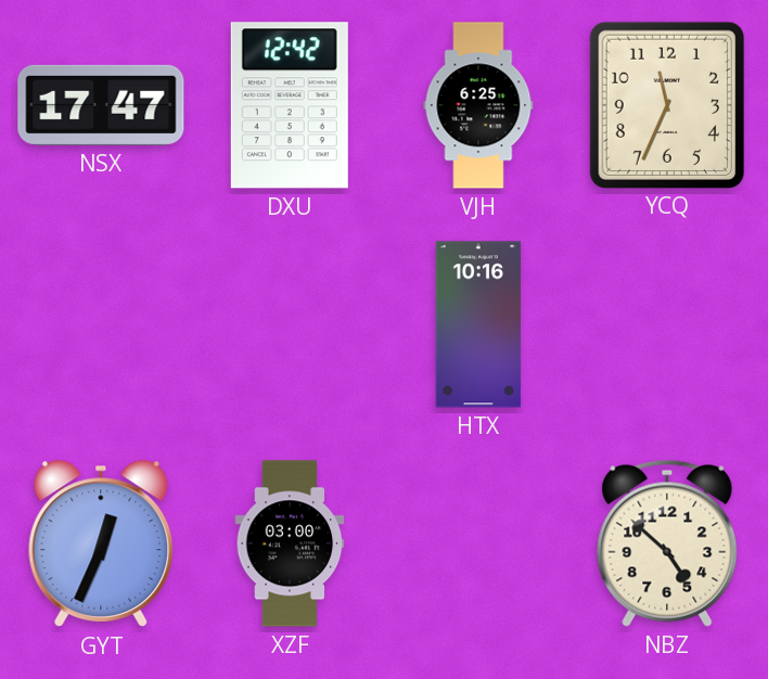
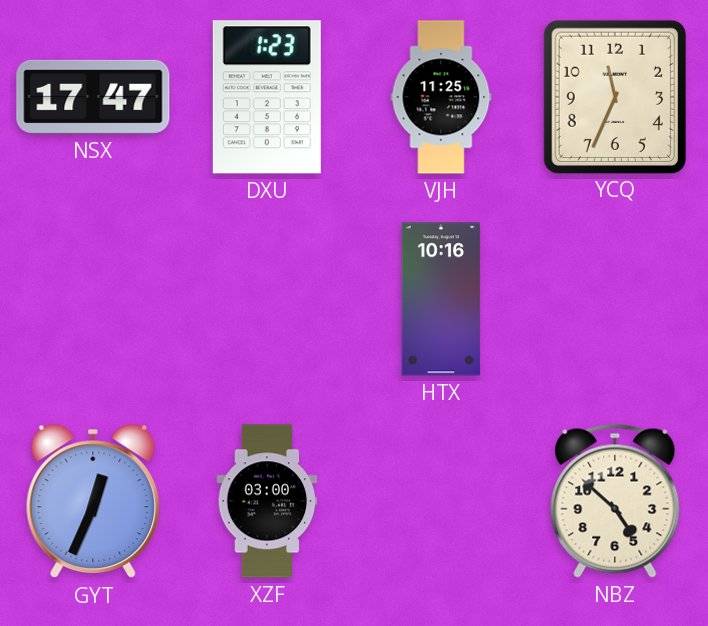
DXU: 12:42 -> 1:23 (267, 97)
VJH: 6:25 -> 11:25 (441, 97)
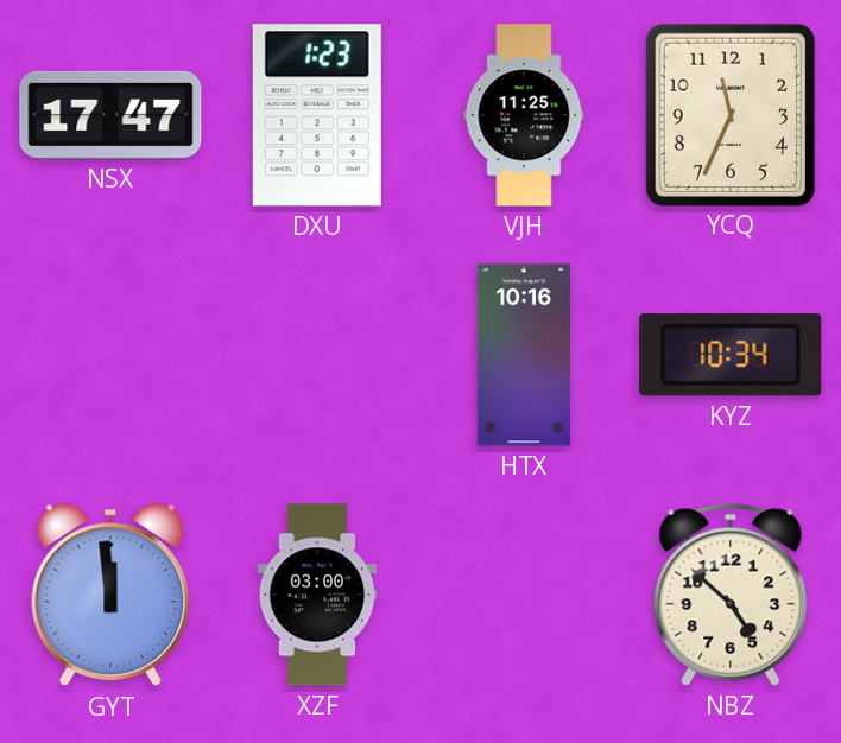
KYZ: none -> 10:34 (731, 355)
GYT: 12:34 -> 11:59 (110, 595)
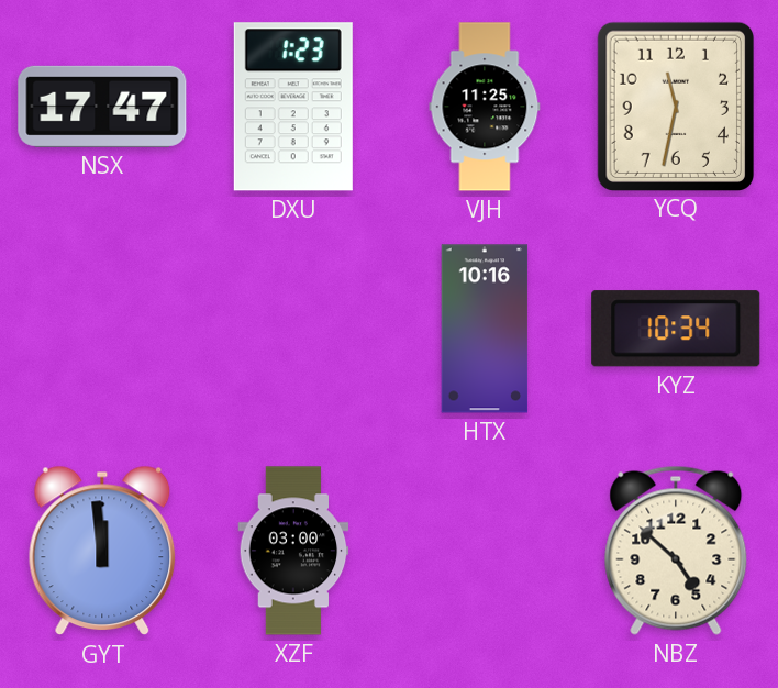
YCQ: 11:34 -> 11:32 (675, 106)
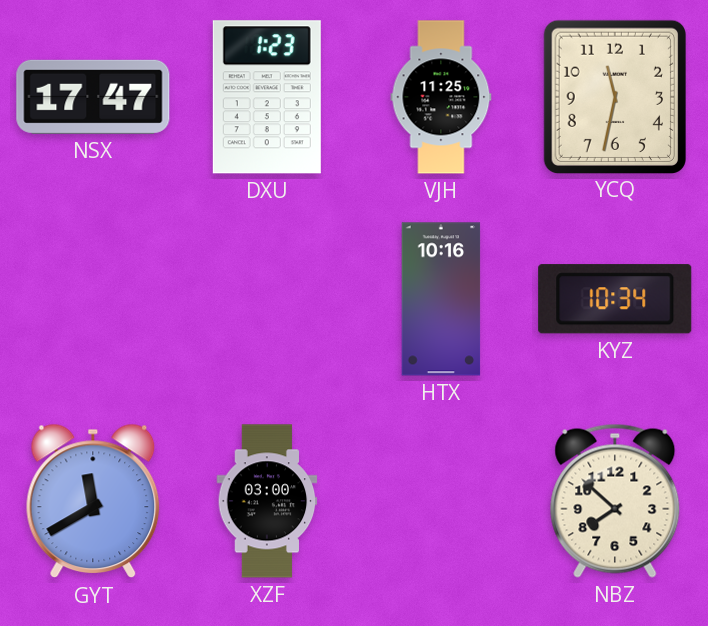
GYT: 11:59 -> 11:40 (93, 501)
NBZ: 4:52 -> 7:52 (615, 501)
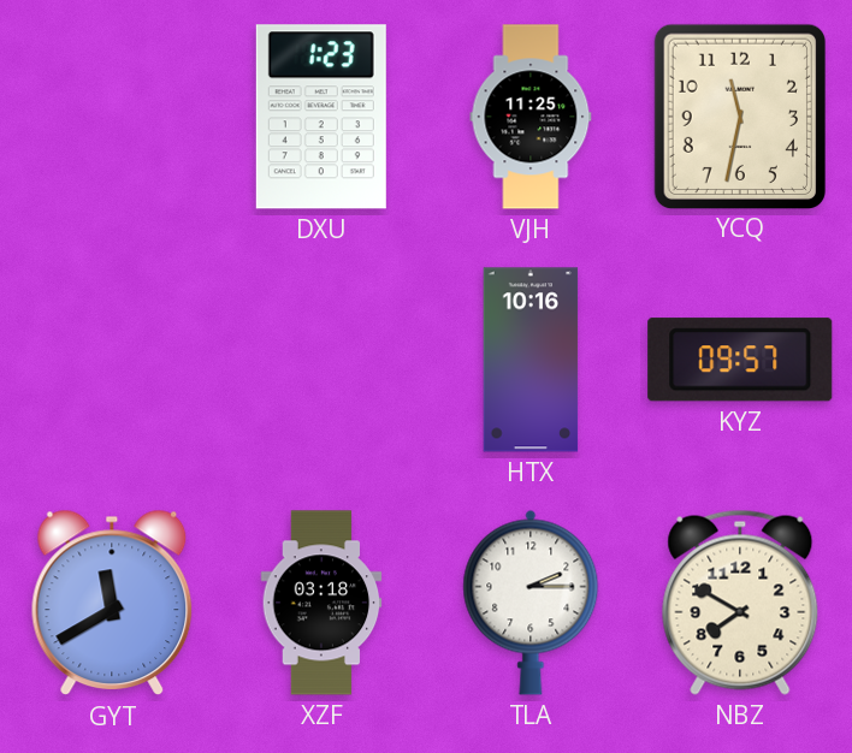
NSX: 17:47 -> none (93, 97)
KYZ: 10:34 -> 09:57 (740, 360)
XZF: 03:00 -> 03:18 (321, 603)
TLA: none -> 2:15 (531, 603)
NBZ: 7:52 -> 7:50 (740, 603)
